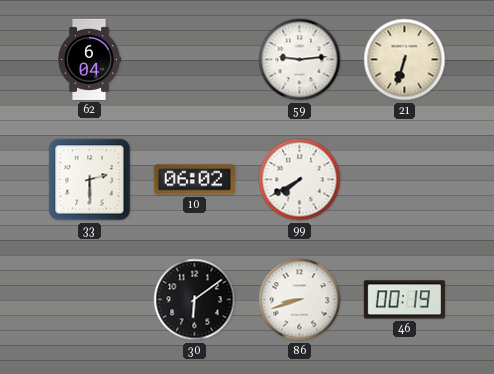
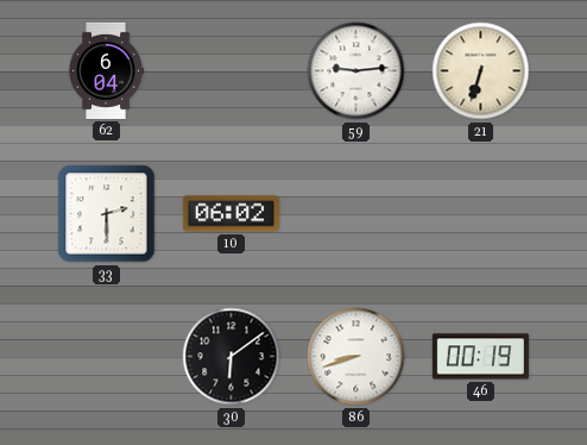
99: 7:40 -> none (300, 180)
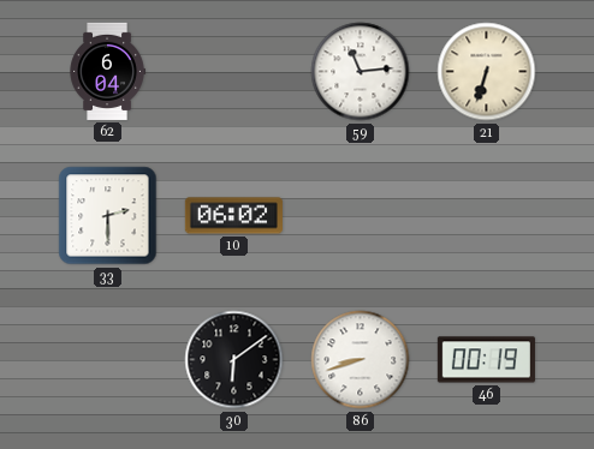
59: 9:14 -> 11:14 (361, 72)
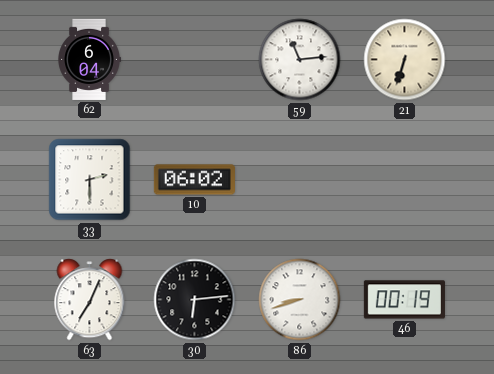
63: none -> 7:04 (90, 300)
30: 6:09 -> 6:14 (195, 300)
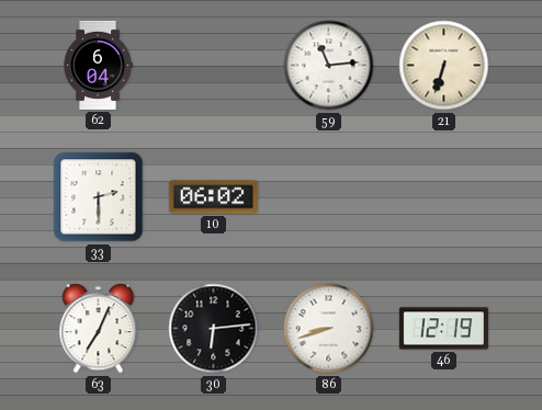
46: 00:19 -> 12:19 (443, 329)
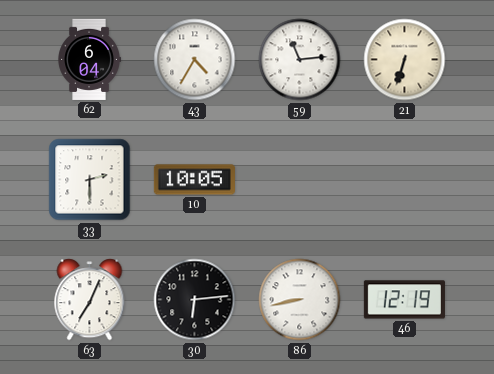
43: none -> 4:35 (195, 60)
10: 06:02 -> 10:05 (194, 180)
86: 8:42 -> 8:43 (300, 300)
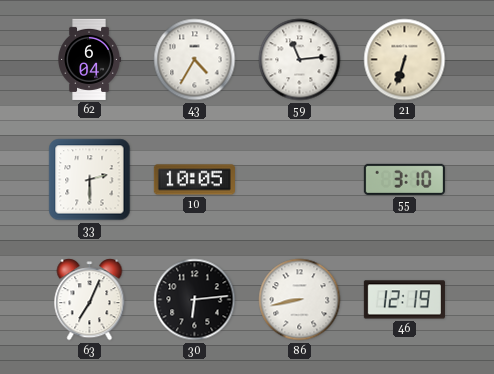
55: none -> 3:10 (404, 179)
